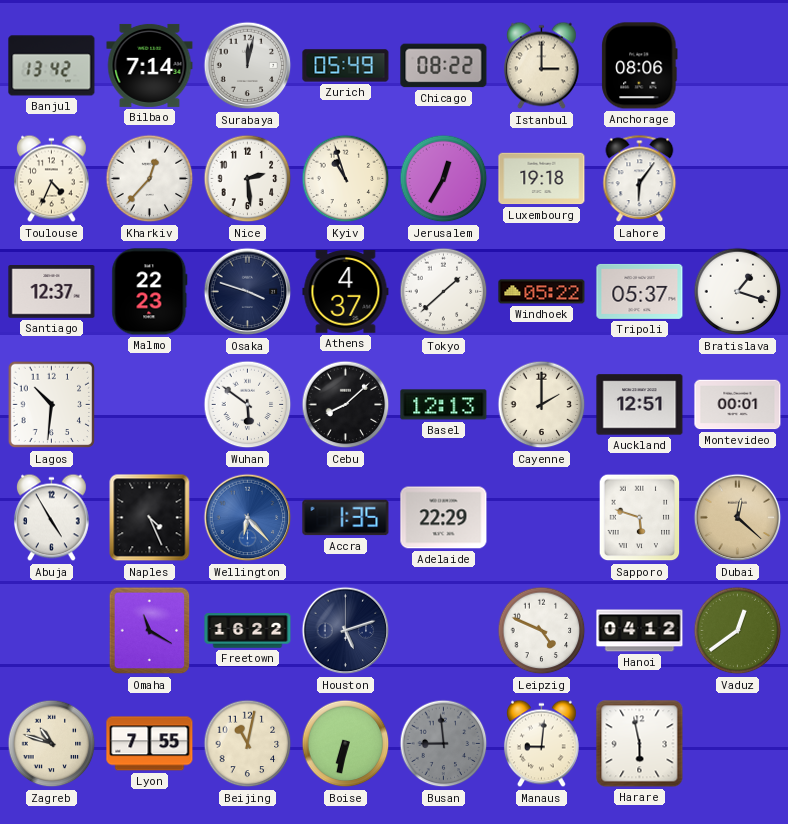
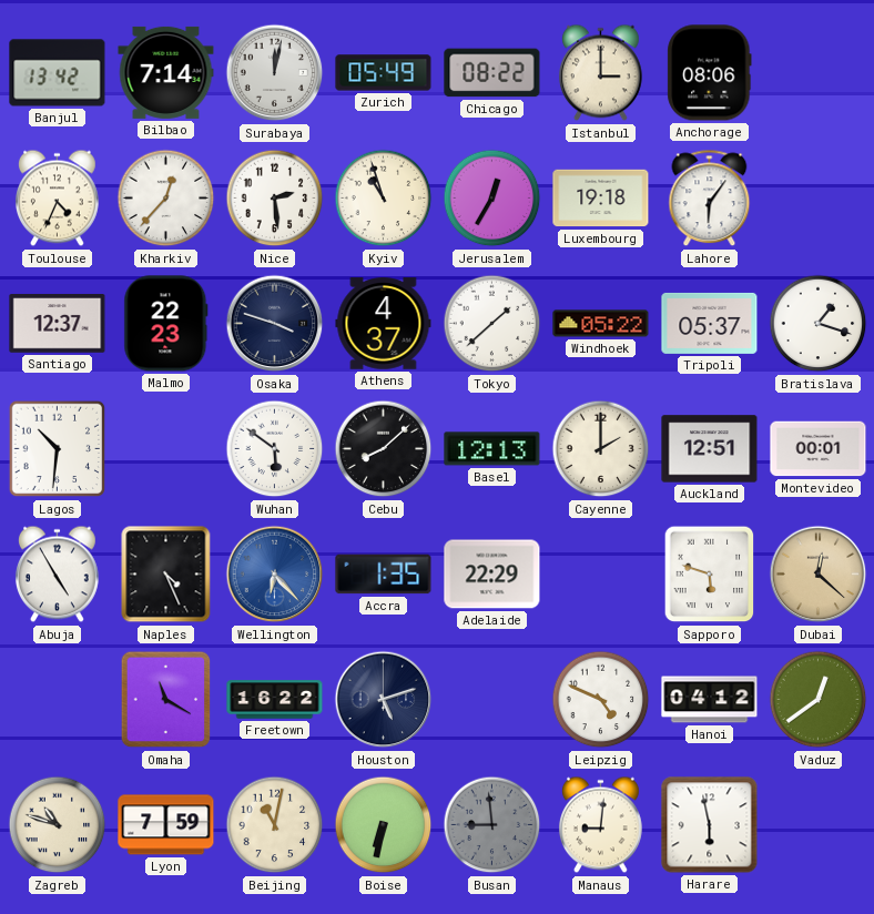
Lyon: 7:55 -> 7:59 (166, 825)
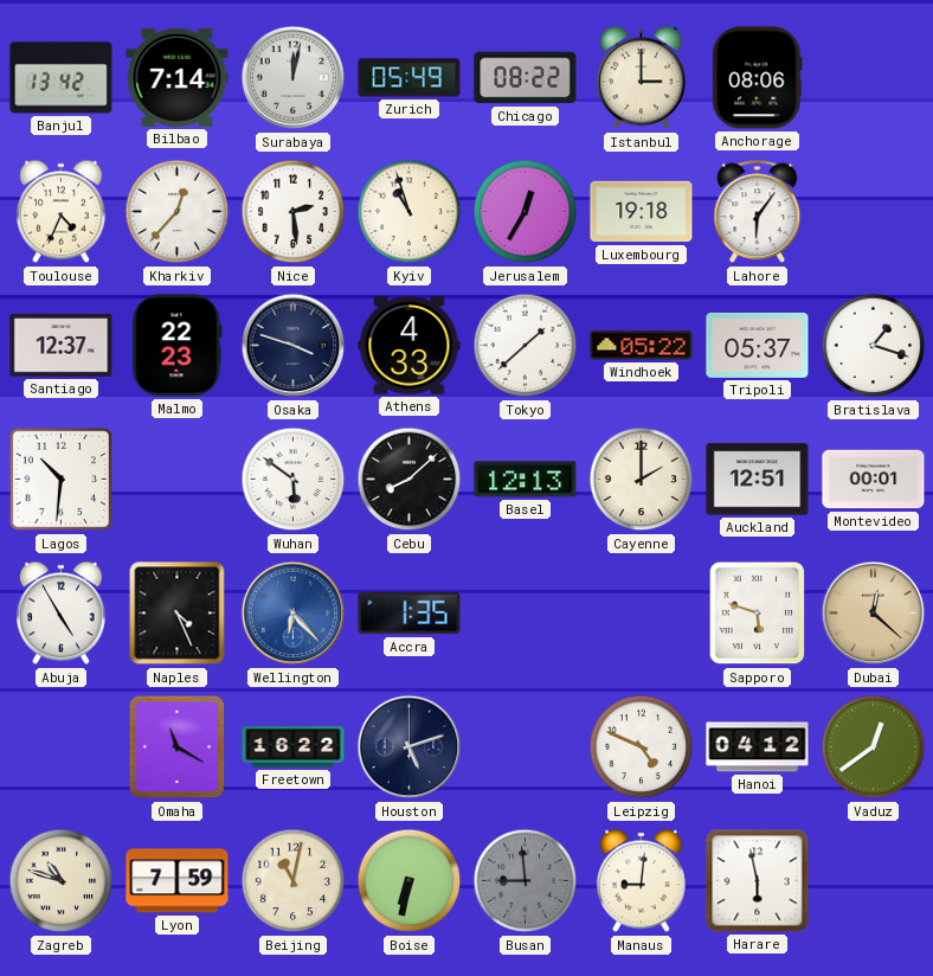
Athens: 4:37 -> 4:33 (410, 346)
Adelaide: 22:29 -> none (492, 575)
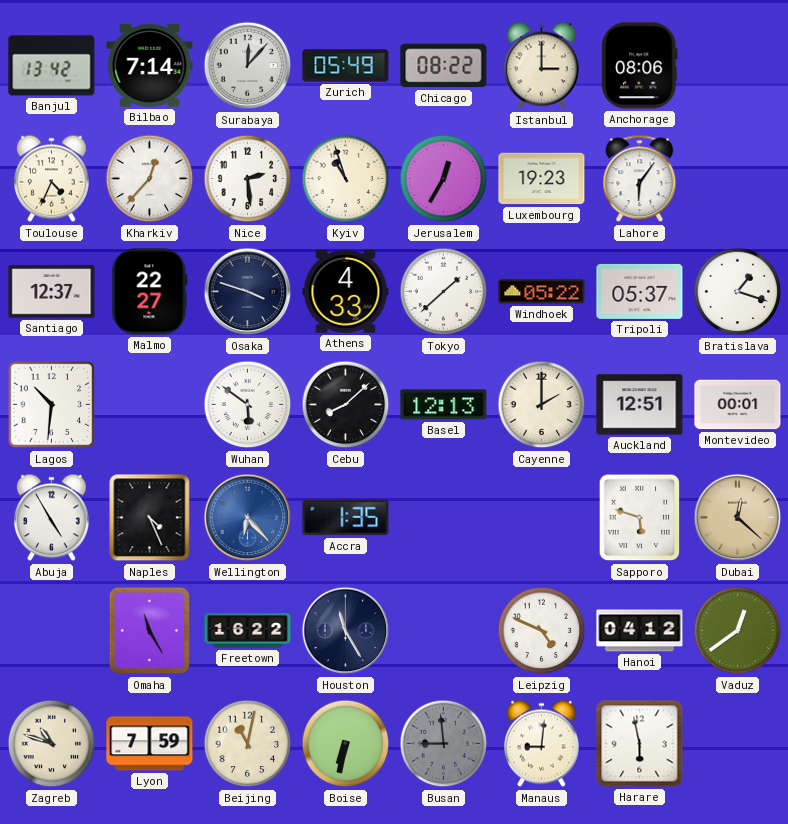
Surabaya: 12:02 -> 12:07 (248, 66)
Luxembourg: 19:18 -> 19:23 (542, 179)
Malmo: 22:23 -> 22:27 (150, 292)
Omaha: 11:20 -> 11:25 (150, 631)
Houston: 5:12 -> 11:25 (346, 631)
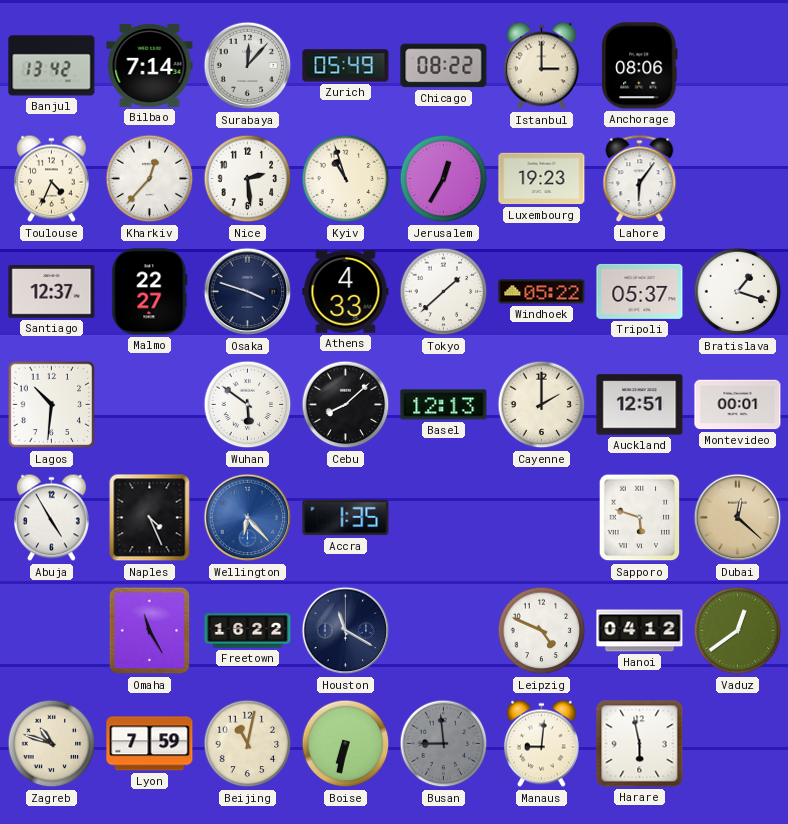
Houston: 11:25 -> 11:20 (346, 631)
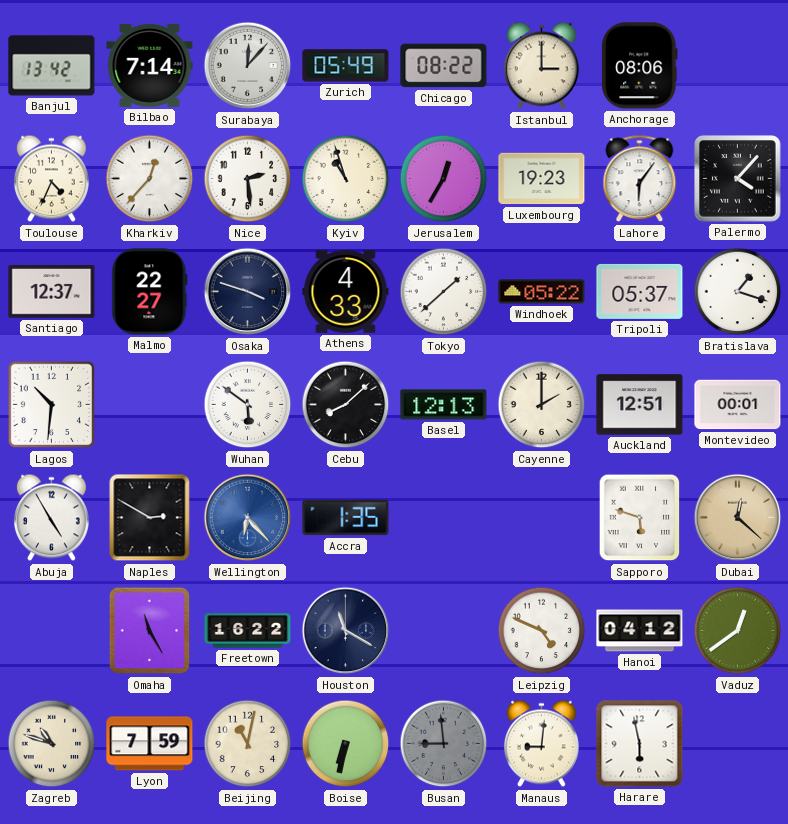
Palermo: none -> 4:07 (738, 179)
Naples: 4:26 -> 2:50 (150, 518)
